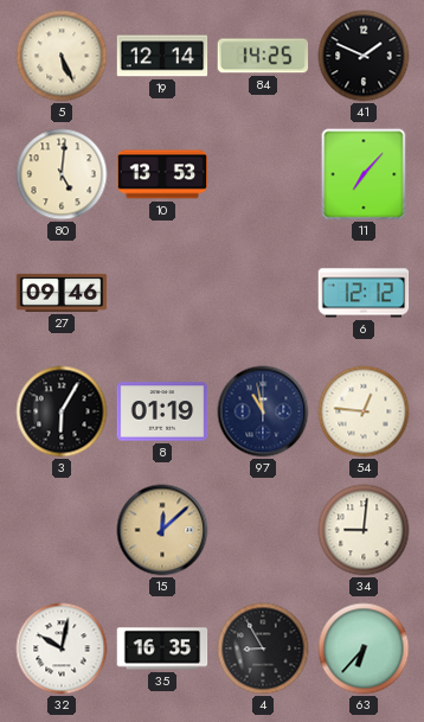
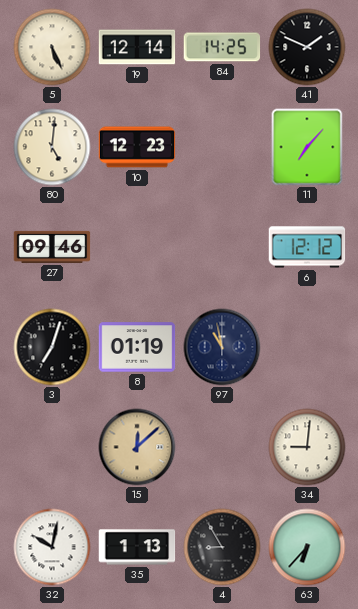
10: 13:53 -> 12:23 (137, 147)
3: 6:05 -> 7:03 (52, 347)
54: 12:46 -> none (364, 411)
35: 16:35 -> 1:13 (137, 547)
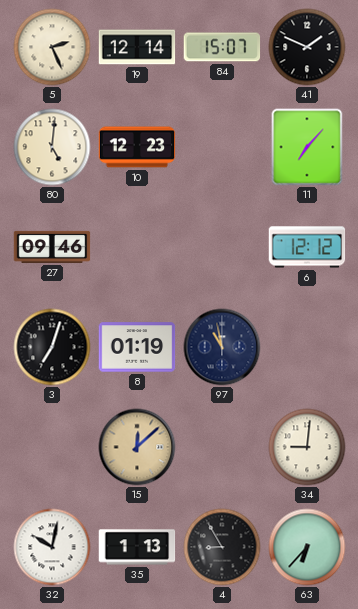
5: 5:26 -> 2:26 (52, 47)
84: 14:25 -> 15:07 (222, 47)
